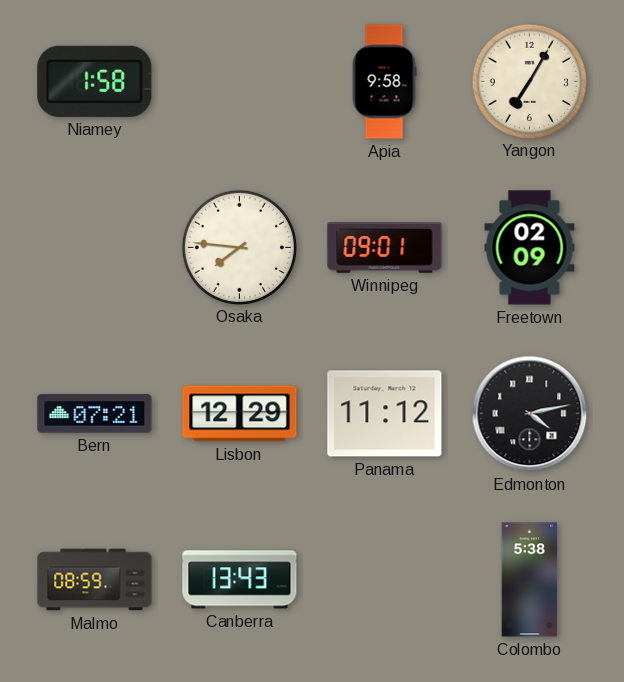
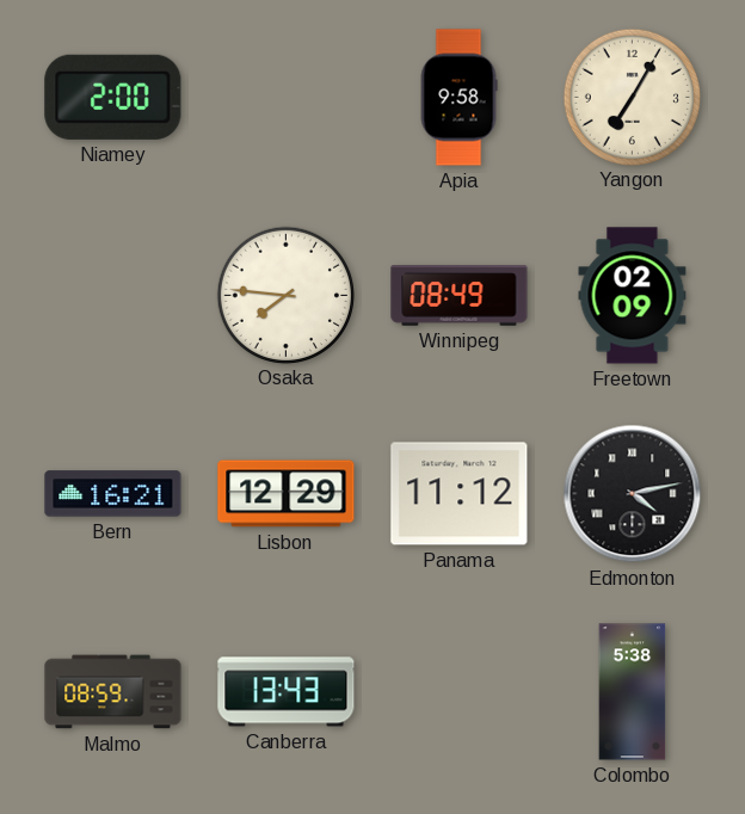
Niamey: 1:58 -> 2:00 (113, 97)
Winnipeg: 09:01 -> 08:49 (460, 296)
Bern: 07:21 -> 16:21 (113, 494)
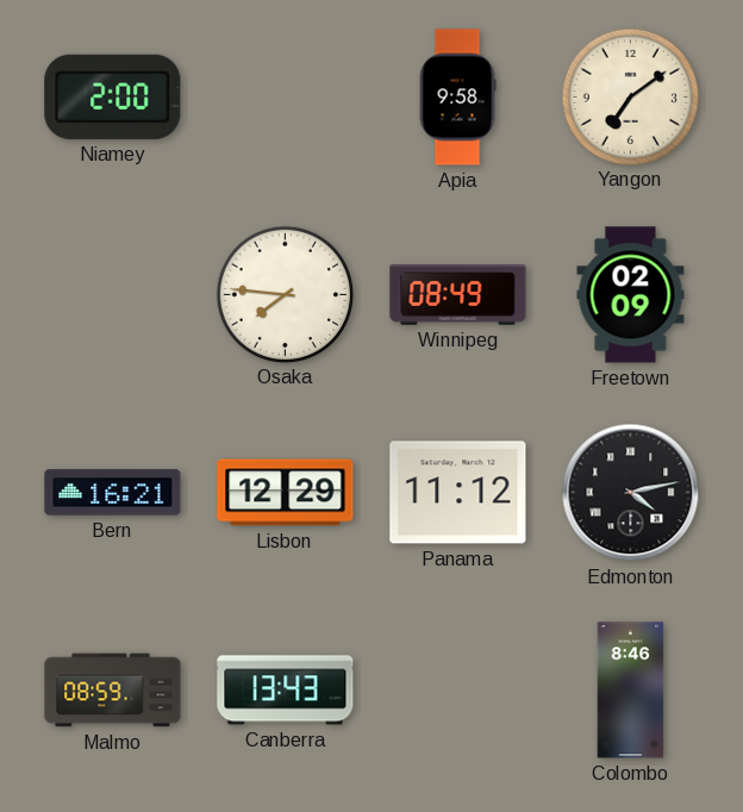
Yangon: 7:05 -> 7:09 (630, 96)
Colombo: 5:38 -> 8:46 (631, 691)
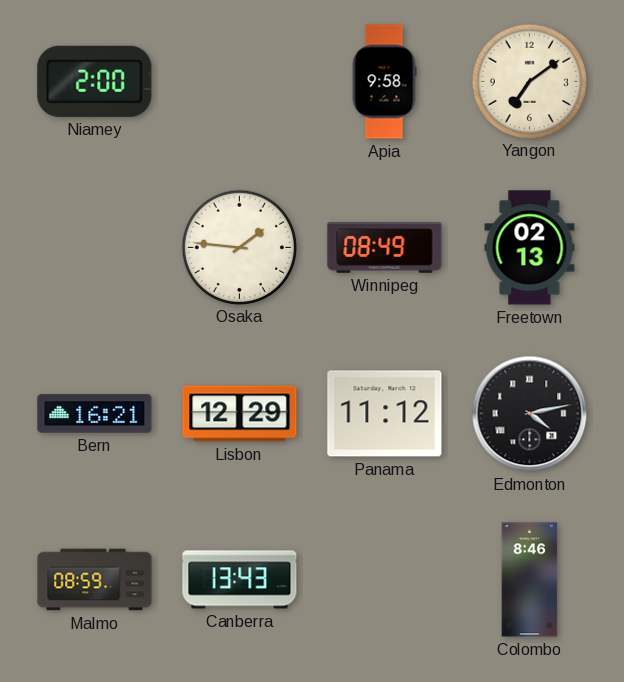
Osaka: 7:46 -> 1:46 (239, 247)
Freetown: 02:09 -> 02:13 (530, 248)
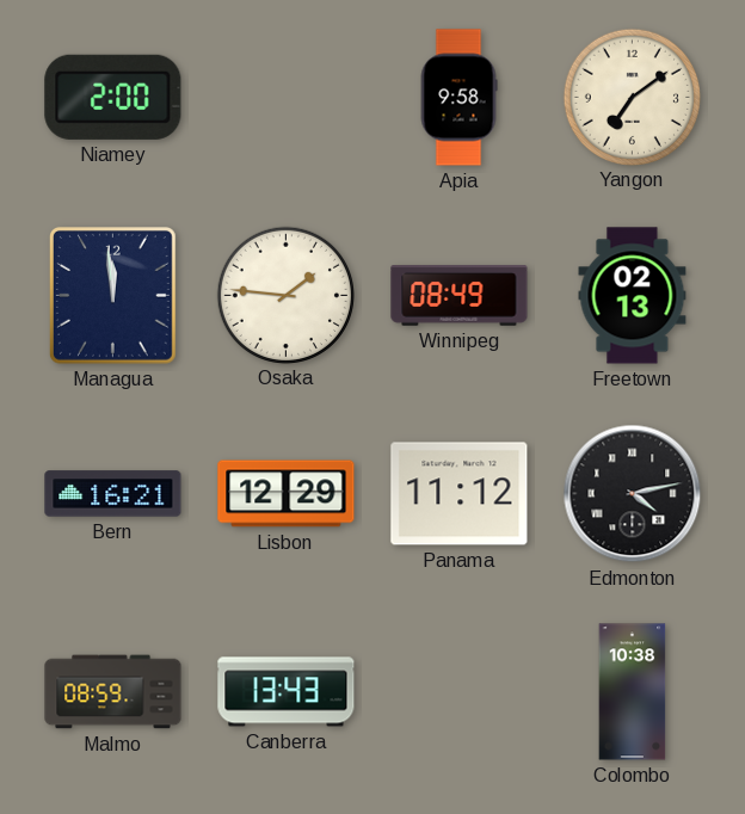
Managua: none -> 11:59 (113, 296)
Colombo: 8:46 -> 10:38 (633, 692)
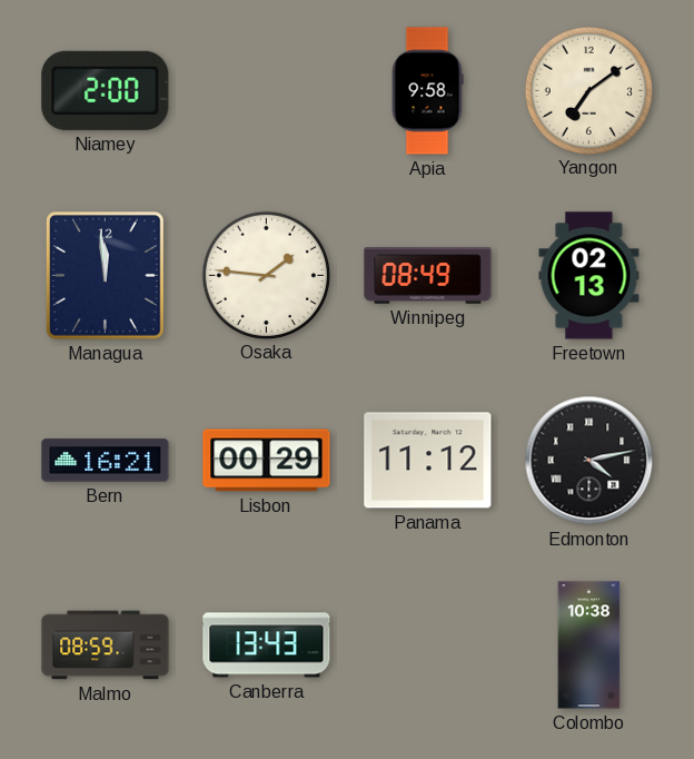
Lisbon: 12:29 -> 00:29 (267, 461)
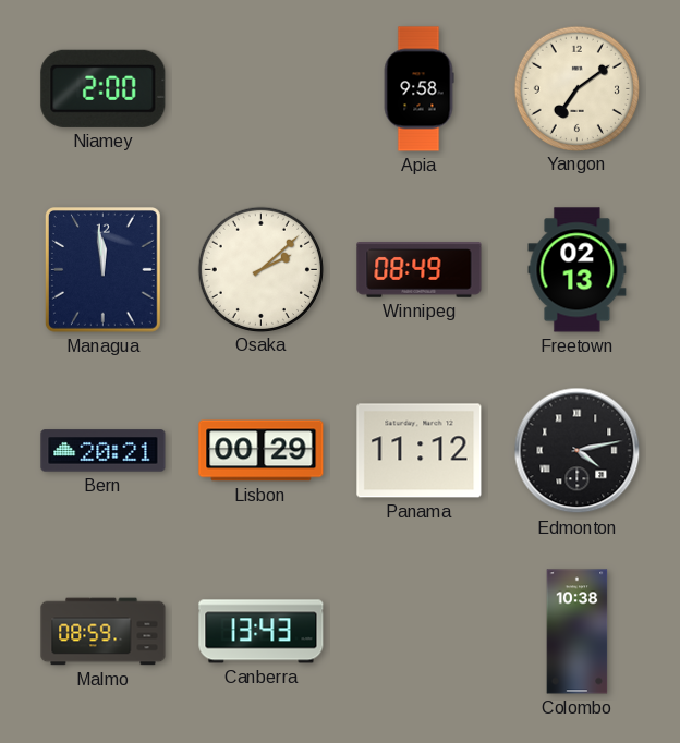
Osaka: 1:46 -> 2:08 (260, 269)
Bern: 16:21 -> 20:21 (104, 451)
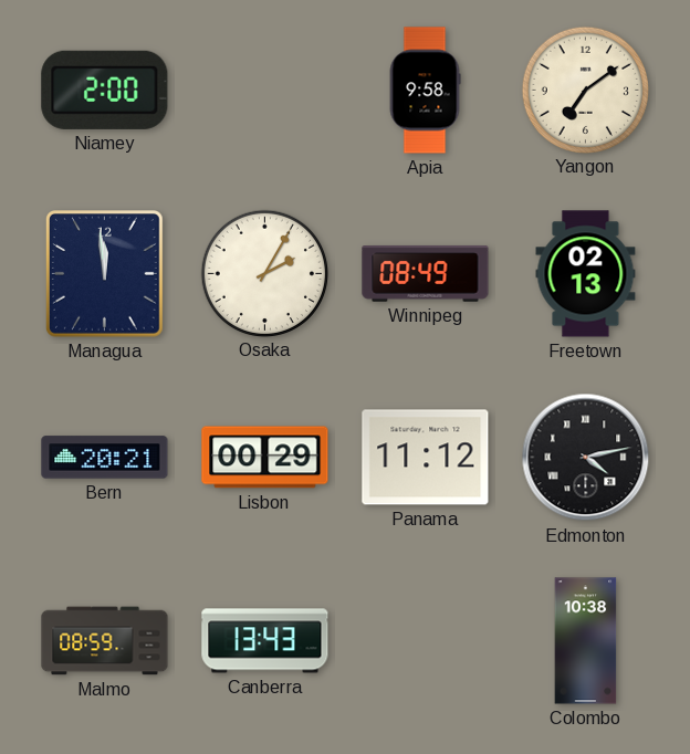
Osaka: 2:08 -> 2:05 (264, 273)
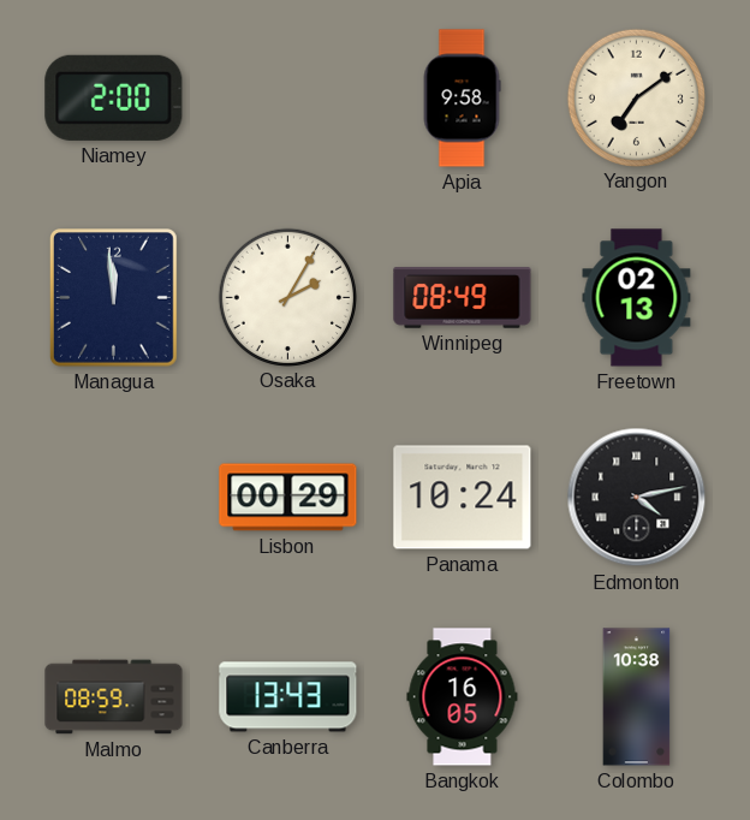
Bern: 20:21 -> none (105, 458)
Panama: 11:12 -> 10:24 (463, 498)
Bangkok: none -> 16:05 (463, 697)
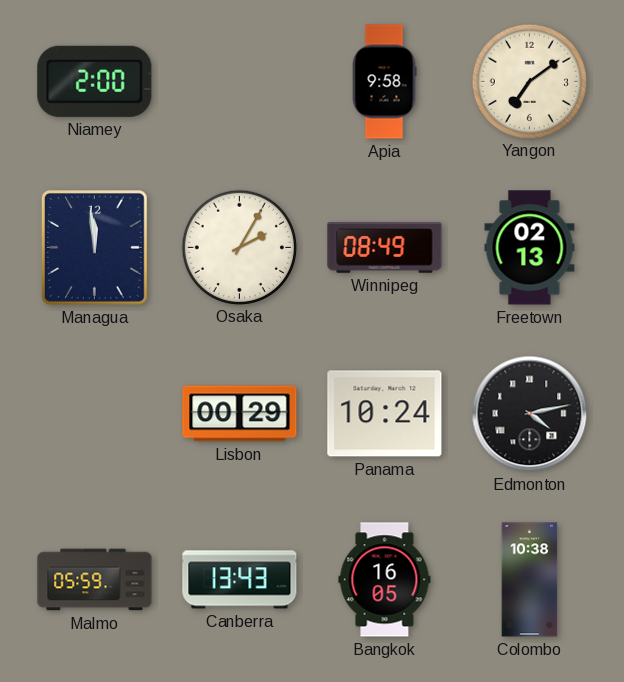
Malmo: 08:59 -> 05:59 (95, 580)
